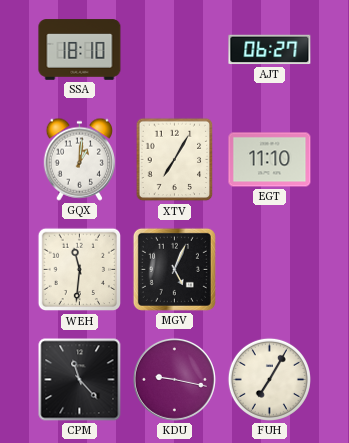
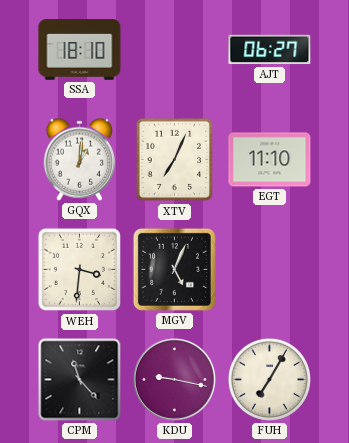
XTV: 7:05 -> 7:04 (175, 160)
WEH: 11:31 -> 3:31 (80, 270)
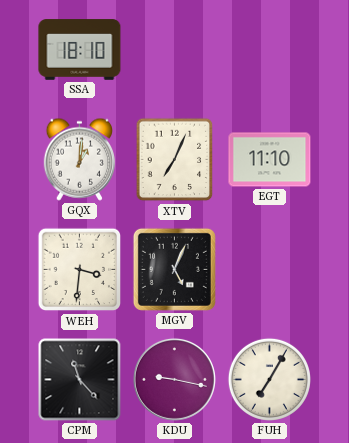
AJT: 06:27 -> none (270, 50)
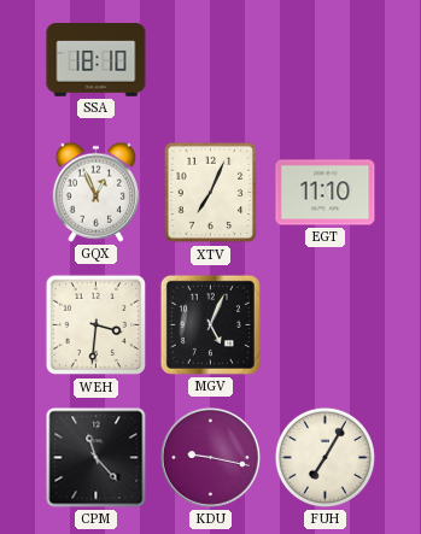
GQX: 1:01 -> 12:56 (97, 192)
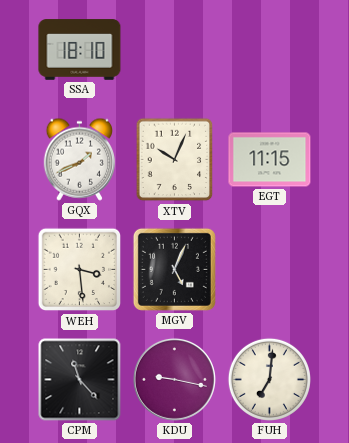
GQX: 12:56 -> 1:41 (80, 159)
XTV: 7:04 -> 10:04 (175, 160)
EGT: 11:10 -> 11:15 (270, 160)
WEH: 3:31 -> 3:29 (80, 270)
FUH: 7:05 -> 7:01 (269, 379)
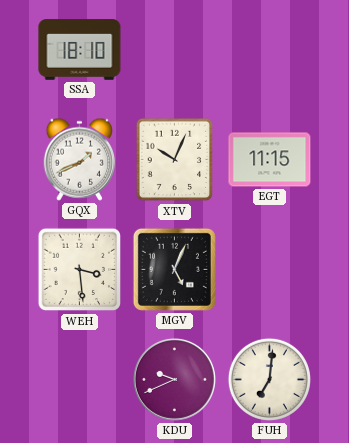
CPM: 11:23 -> none (80, 380)
KDU: 9:17 -> 9:41 (174, 379)
